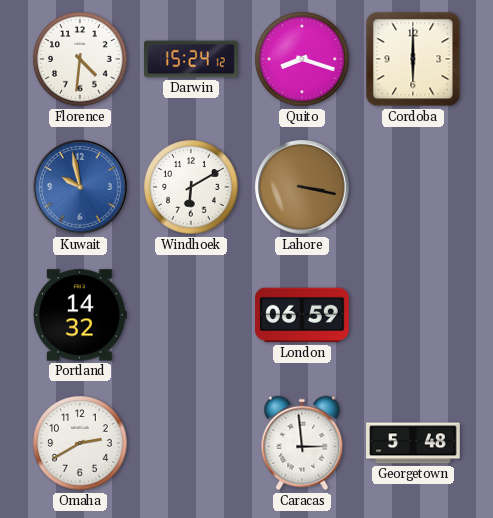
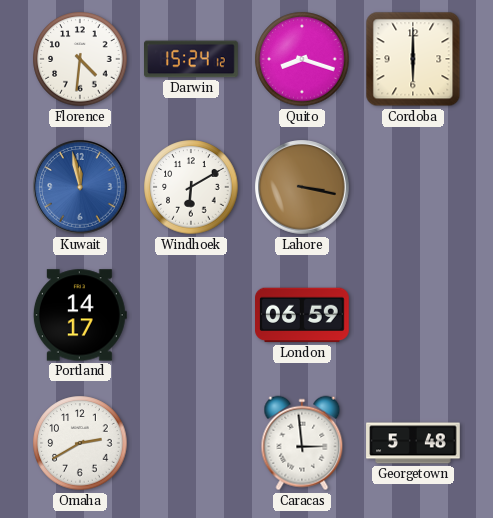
Kuwait: 9:58 -> 11:58 (80, 187)
Portland: 14:32 -> 14:17 (80, 315)
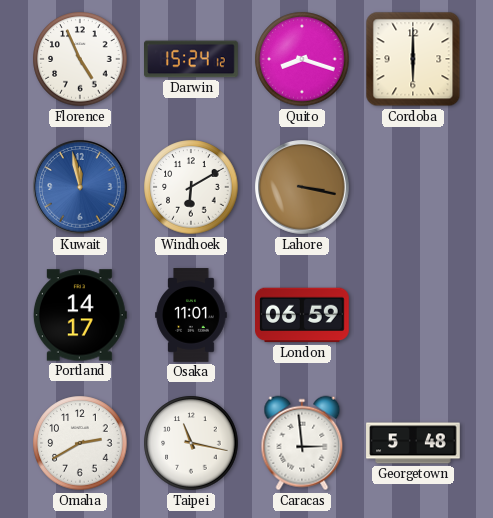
Florence: 4:31 -> 4:56 (80, 59)
Osaka: none -> 11:01 (191, 315)
Taipei: none -> 11:17 (191, 443)
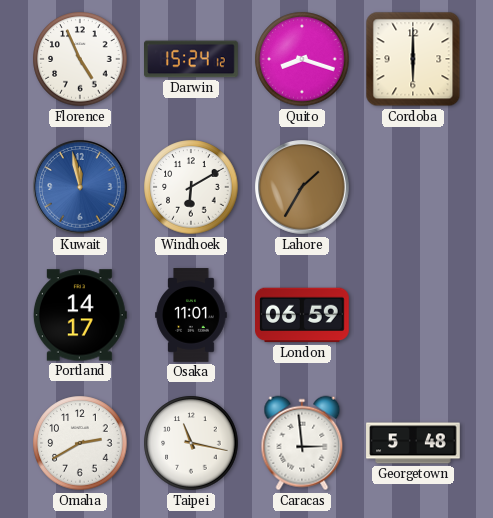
Lahore: 3:17 -> 1:35 (302, 187)
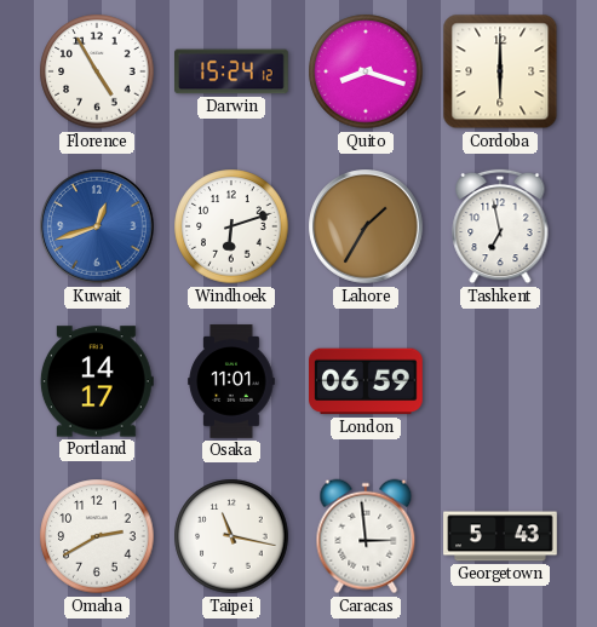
Florence: 4:56 -> 4:55 (97, 71)
Kuwait: 11:58 -> 12:42 (97, 226)
Windhoek: 6:10 -> 6:12 (231, 226)
Tashkent: none -> 6:58 (500, 226)
Georgetown: 5:48 -> 5:43 (500, 536)
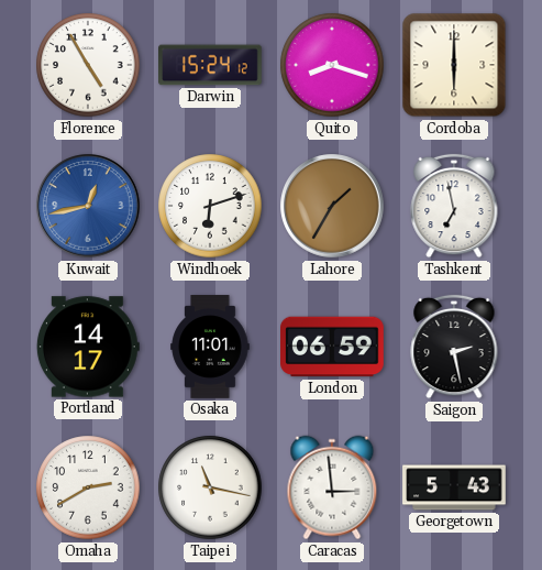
Kuwait: 12:42 -> 12:43 (88, 206)
Saigon: none -> 2:28 (454, 347)
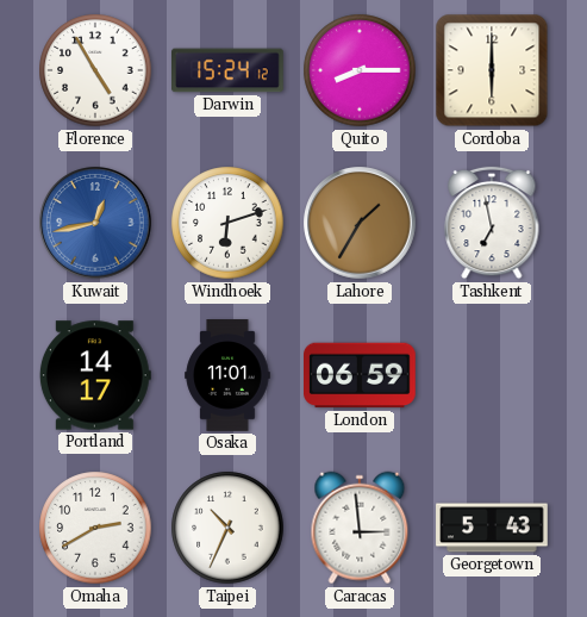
Quito: 8:18 -> 8:15 (360, 70)
Saigon: 2:28 -> none (454, 347)
Taipei: 11:17 -> 10:34 (227, 528)
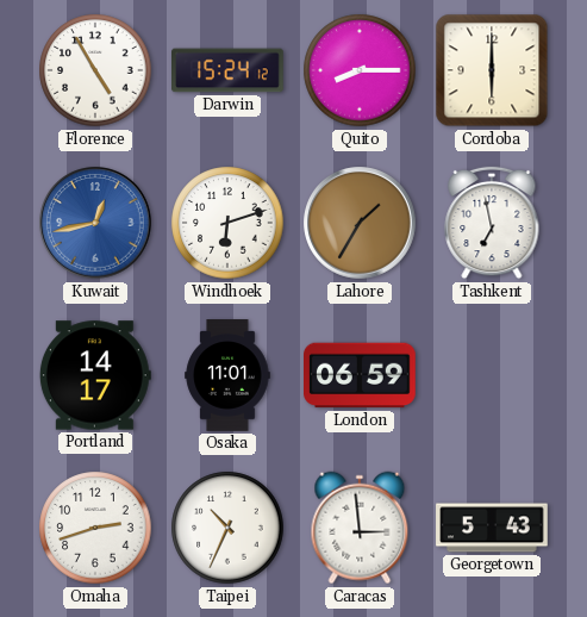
Omaha: 2:40 -> 2:42 (95, 528)
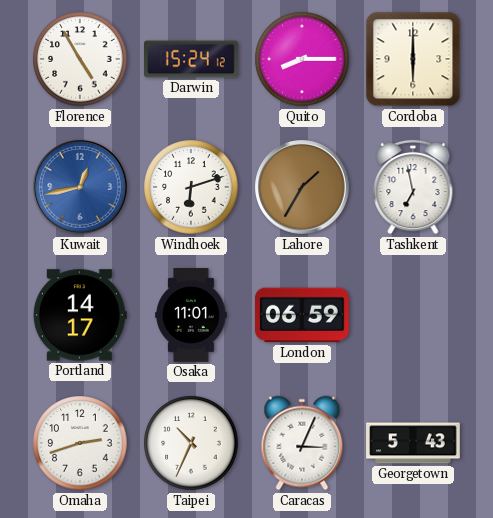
Caracas: 2:59 -> 3:04 (302, 443)
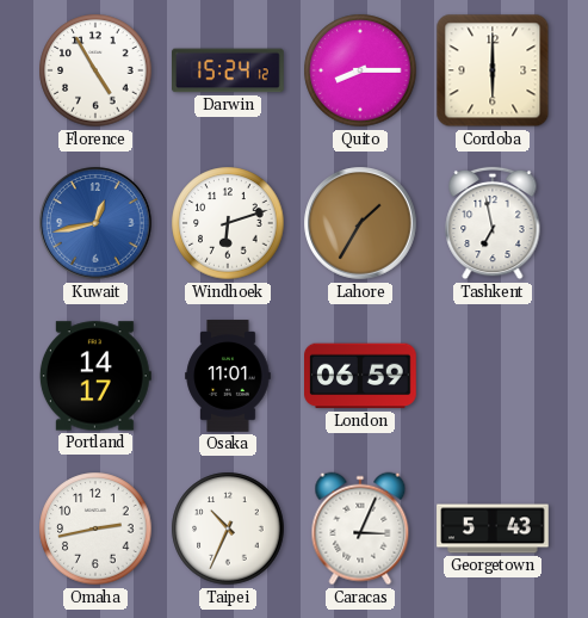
Omaha: 2:42 -> 2:43 (95, 529)
